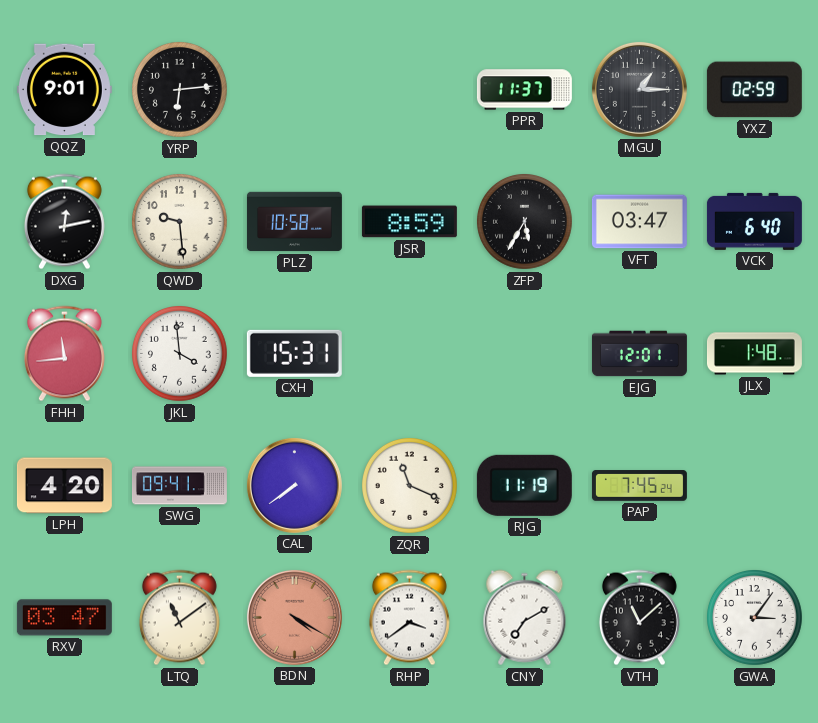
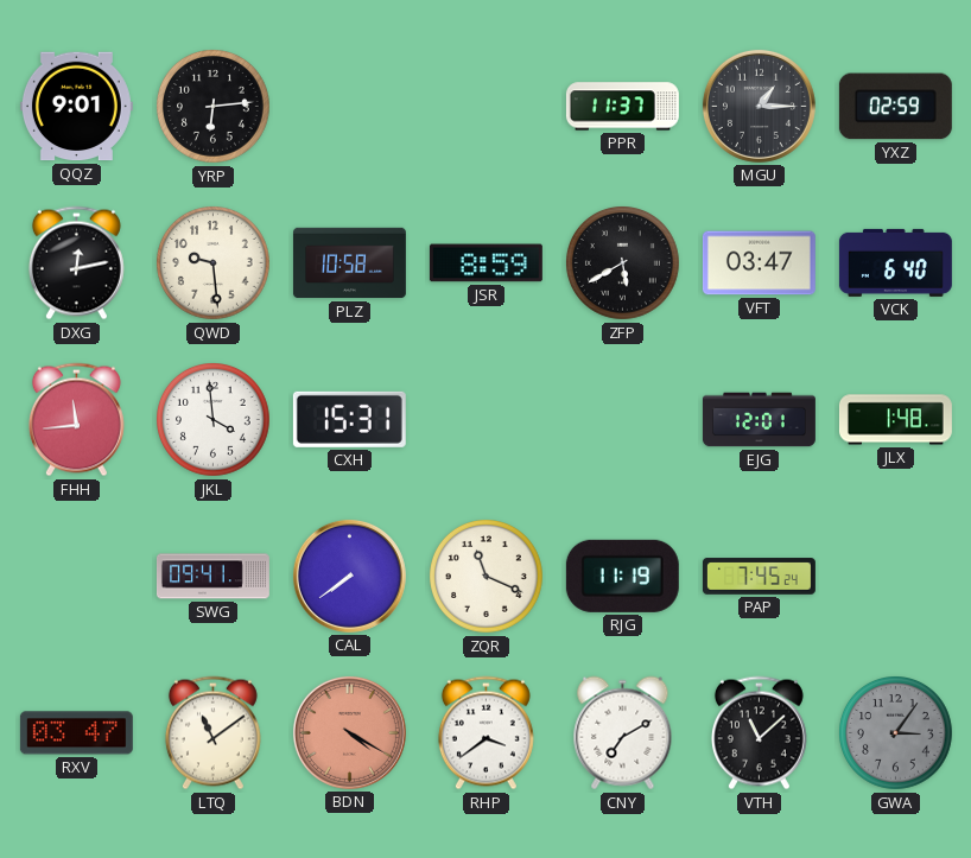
ZFP: 5:35 -> 5:40 (623, 263)
LPH: 4:20 -> none (64, 486)
GWA dial: white -> grey (896, 733)
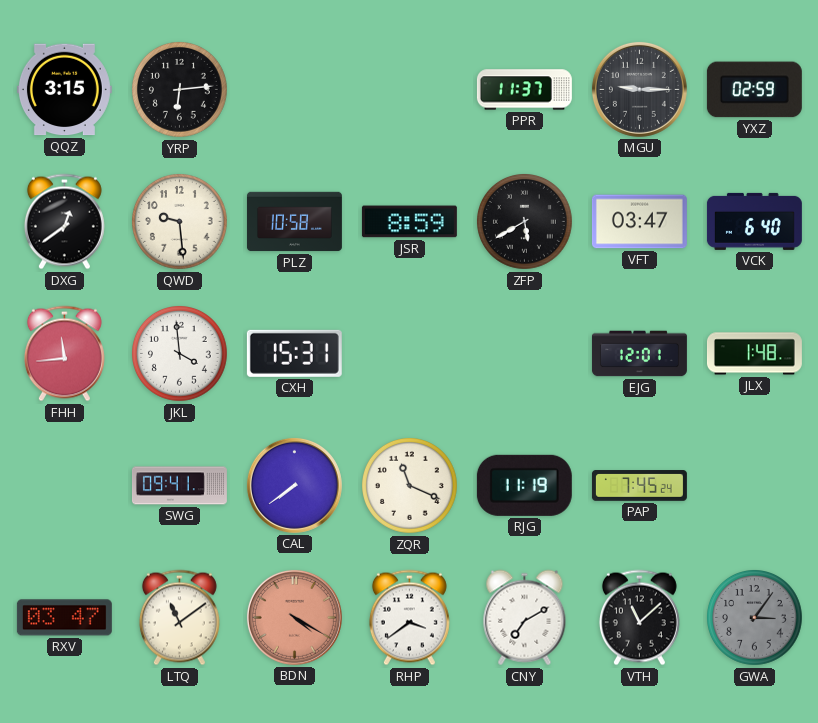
QQZ: 9:01 -> 3:15 (64, 90)
MGU: 1:15 -> 9:15 (639, 89)
DXG: 12:13 -> 12:39 (64, 222)
